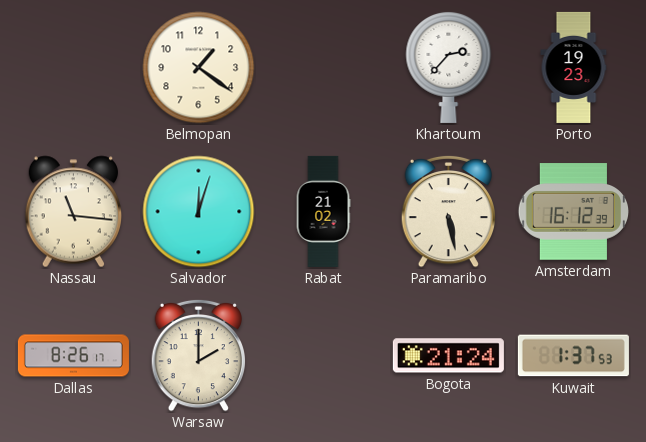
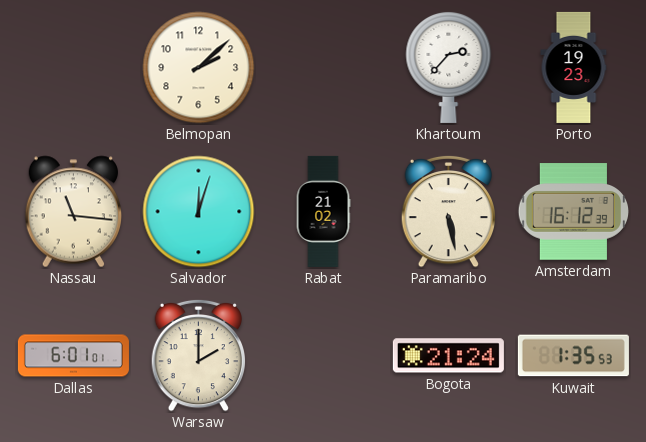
Belmopan: 1:21 -> 2:08 (199, 68)
Dallas: 8:26 -> 6:01 (73, 356)
Kuwait: 1:37 -> 1:35 (573, 356)
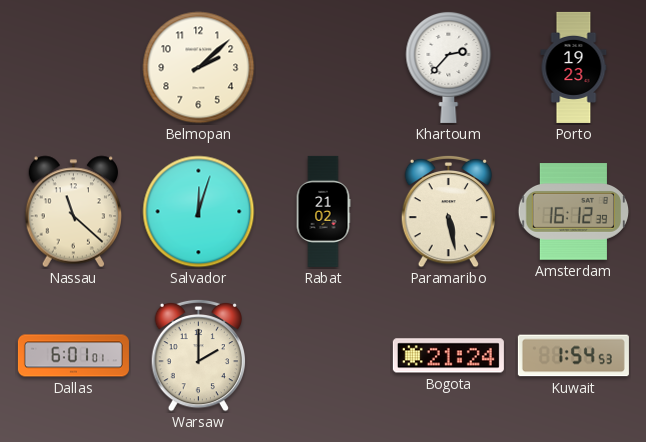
Nassau: 11:16 -> 11:22 (73, 212)
Kuwait: 1:35 -> 1:54 (573, 356)
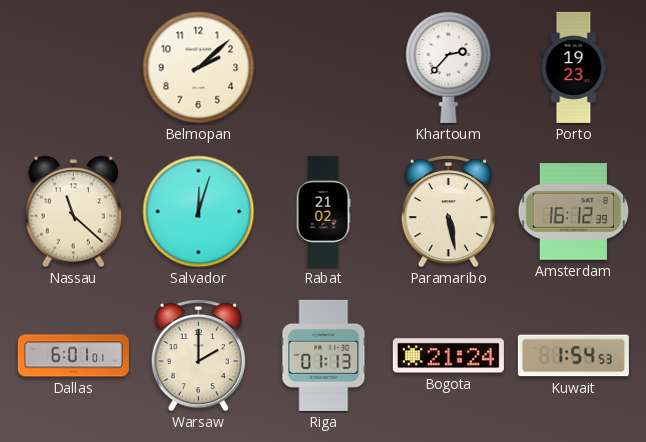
Riga: none -> 01:13 (324, 355)
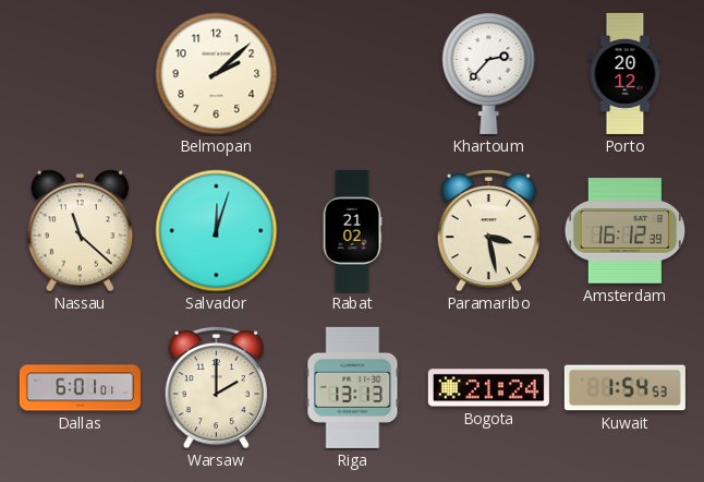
Porto: 19:23 -> 20:12 (626, 73)
Paramaribo: 5:28 -> 3:28 (488, 230)
Riga: 01:13 -> 13:13 (353, 387)
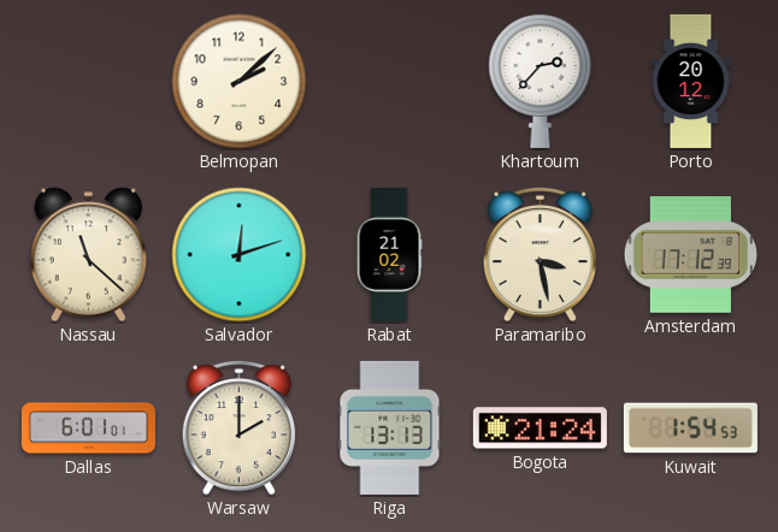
Salvador: 12:03 -> 12:12 (240, 255)
Amsterdam: 16:12 -> 17:12 (690, 255)
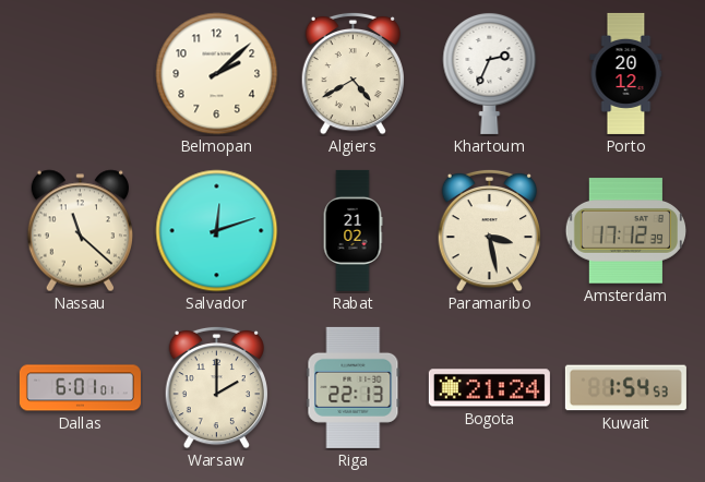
Algiers: none -> 4:40 (352, 73)
Khartoum: 2:37 -> 2:34 (490, 73)
Riga: 13:13 -> 22:13 (354, 387)
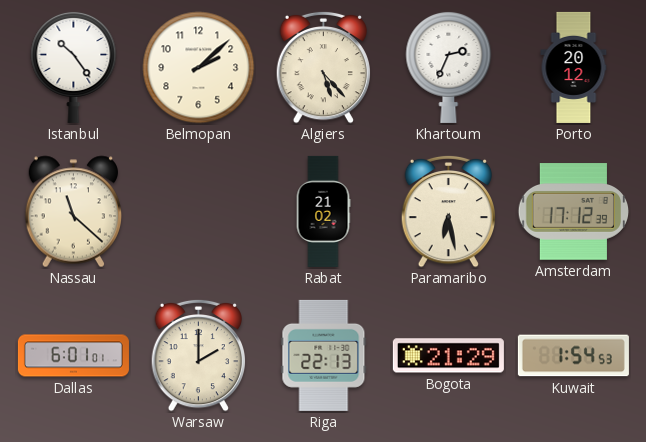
Istanbul: none -> 10:24 (74, 67)
Algiers: 4:40 -> 5:23 (323, 67)
Salvador: 12:12 -> none (217, 231)
Paramaribo: 3:28 -> 6:28 (448, 211)
Bogota: 21:24 -> 21:29 (448, 356)
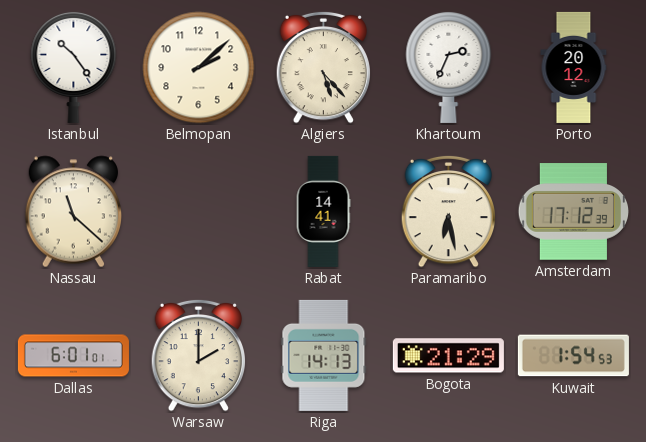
Rabat: 21:02 -> 14:41 (323, 211)
Riga: 22:13 -> 14:13 (324, 355)
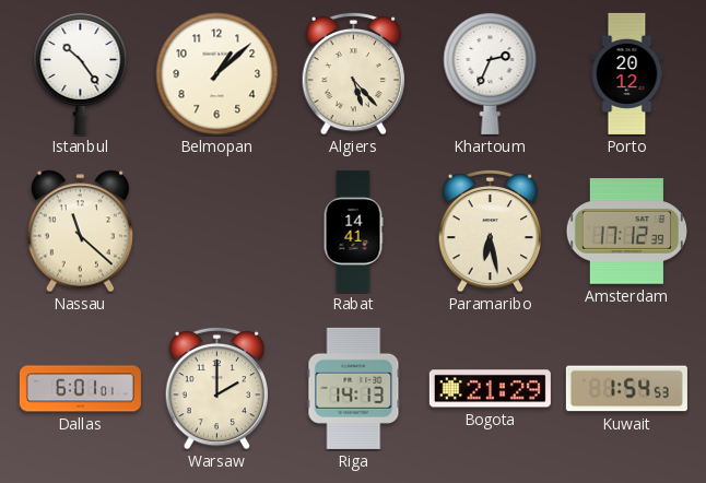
Belmopan: 2:08 -> 1:08 (217, 74)
